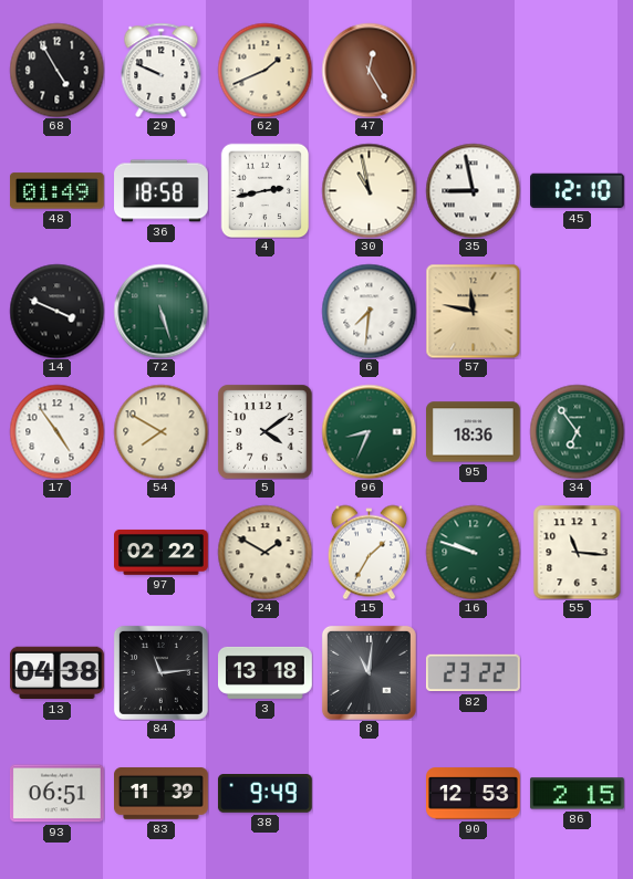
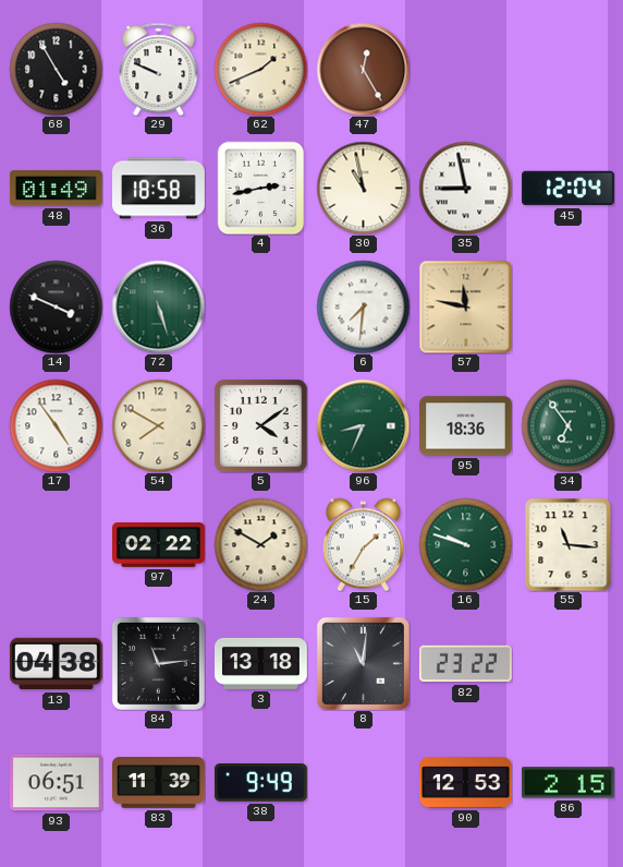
45: 12:10 -> 12:04 (569, 189)
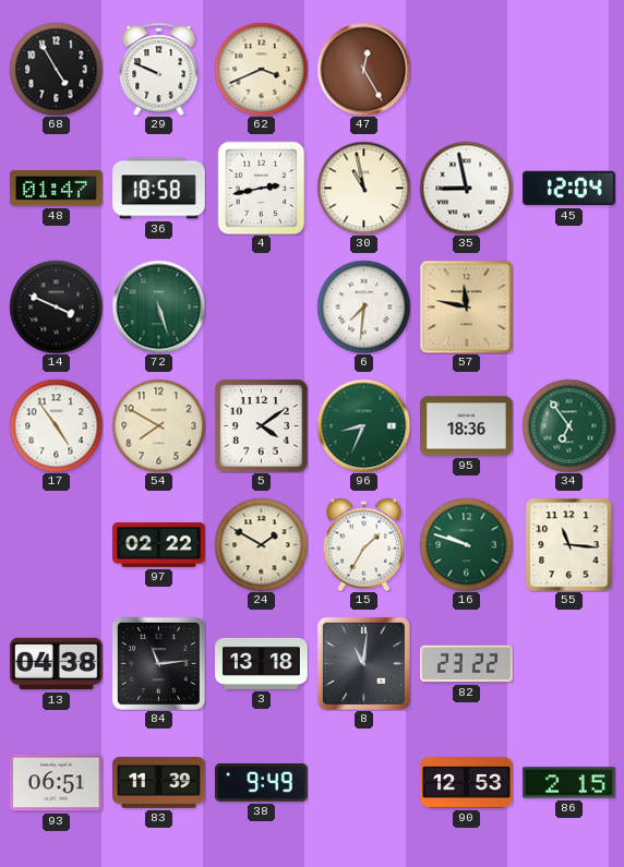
62: 1:41 -> 3:41 (261, 69)
48: 01:49 -> 01:47 (56, 189)
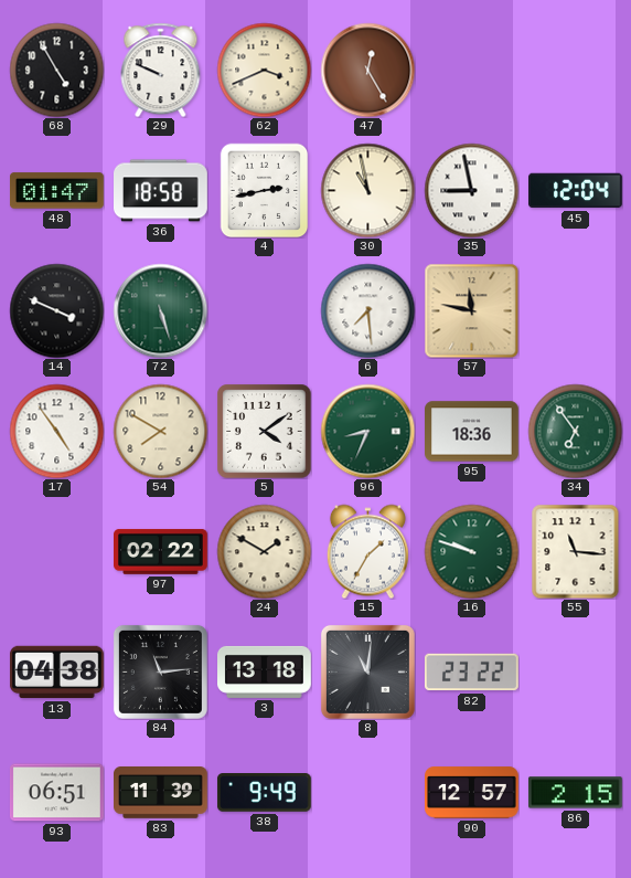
6: 7:31 -> 7:29 (367, 310)
90: 12:53 -> 12:57 (472, 793)
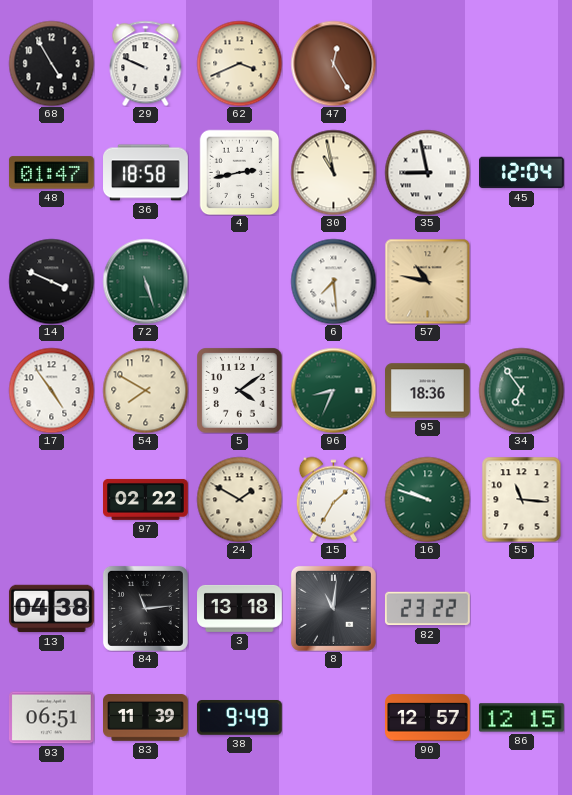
57: 11:47 -> 10:47 (427, 281)
86: 2:15 -> 12:15 (521, 718)
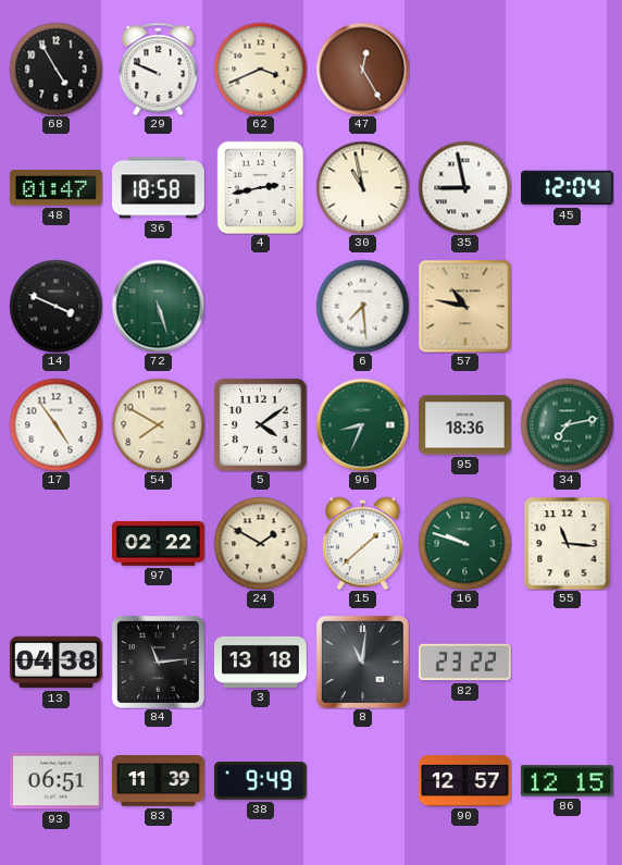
34: 6:54 -> 7:13 (567, 424)
15: 1:35 -> 1:38 (362, 543)
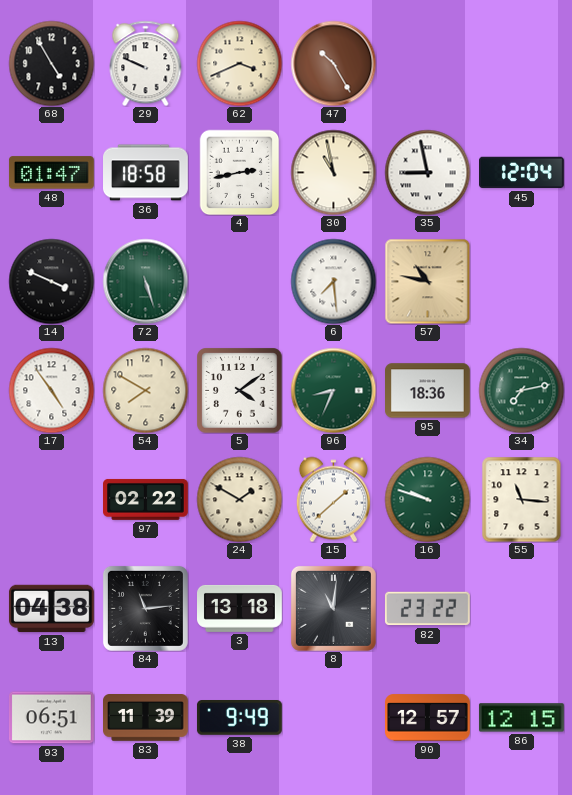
47: 12:25 -> 10:25 (333, 63)
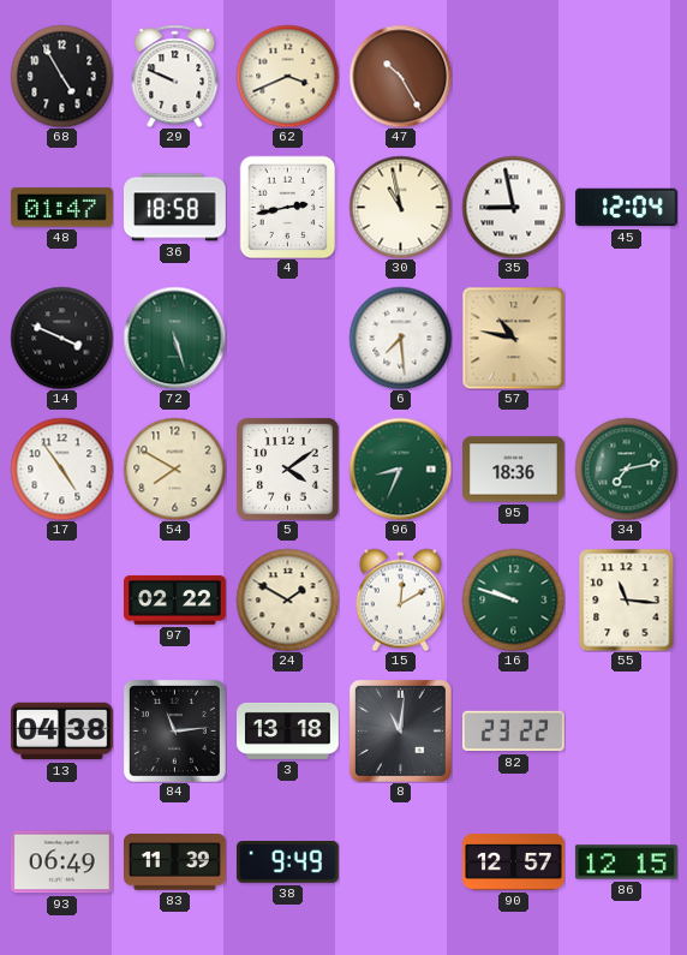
15: 1:38 -> 12:10 (400, 599)
93: 06:51 -> 06:49 (61, 863)
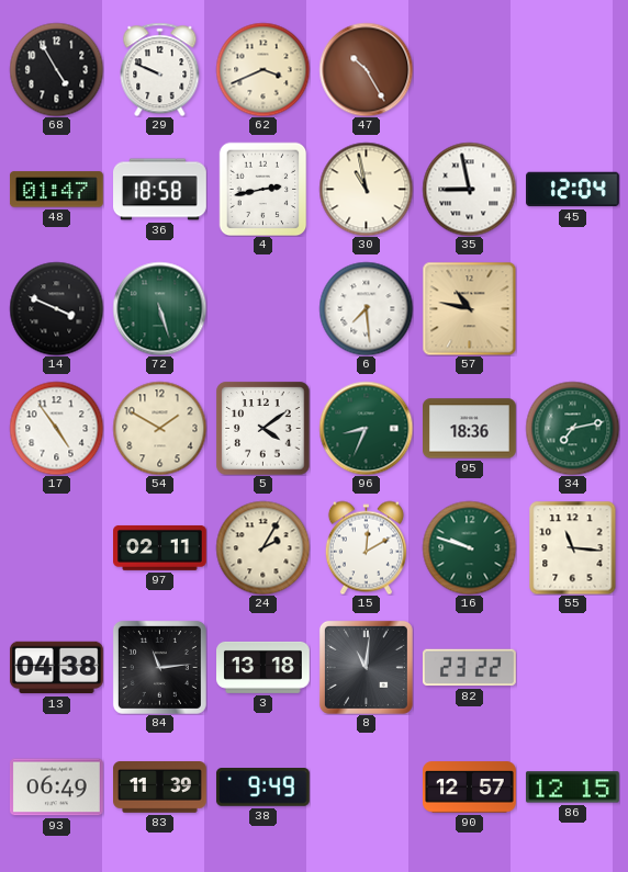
54: 7:50 -> 1:50 (159, 428)
97: 02:22 -> 02:11 (160, 548)
24: 1:50 -> 2:05 (262, 547)
